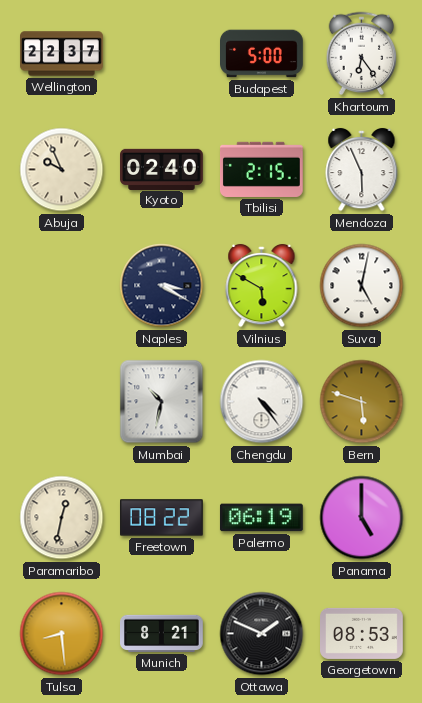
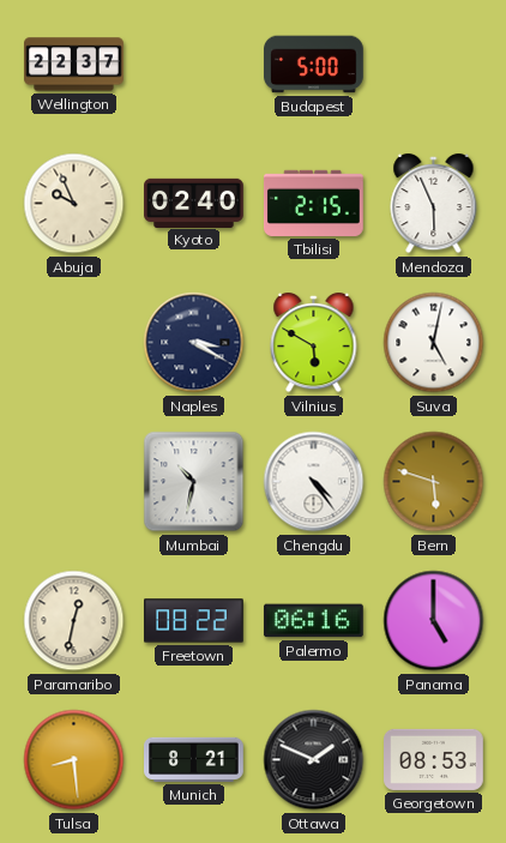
Khartoum: 6:24 -> none (362, 54)
Palermo: 06:19 -> 06:16 (313, 621)
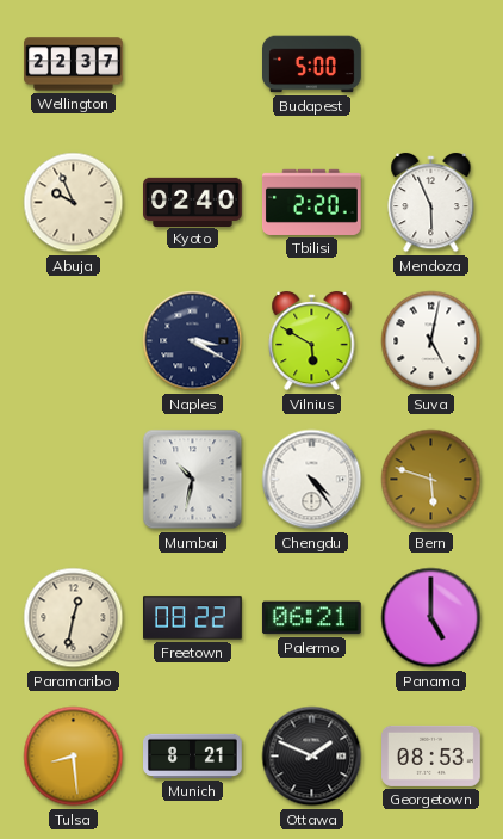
Tbilisi: 2:15 -> 2:20 (312, 202)
Palermo: 06:16 -> 06:21 (311, 618)
